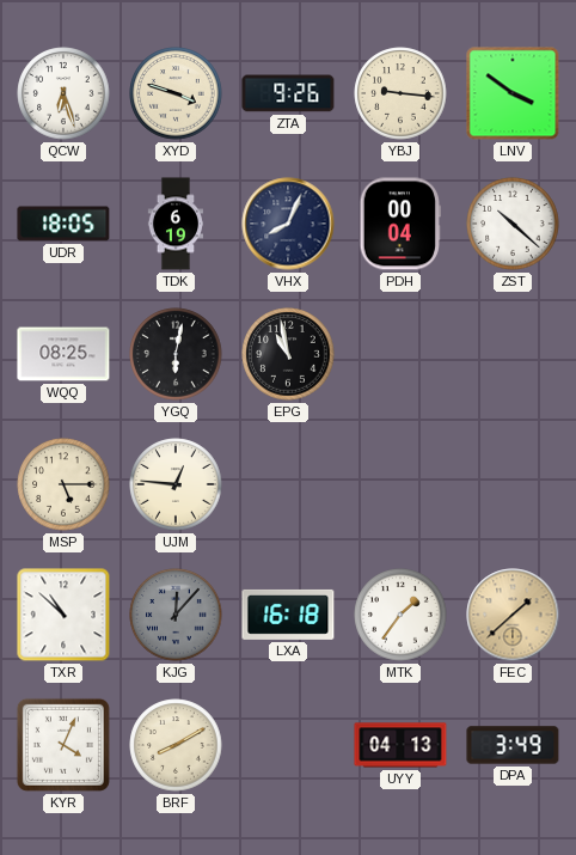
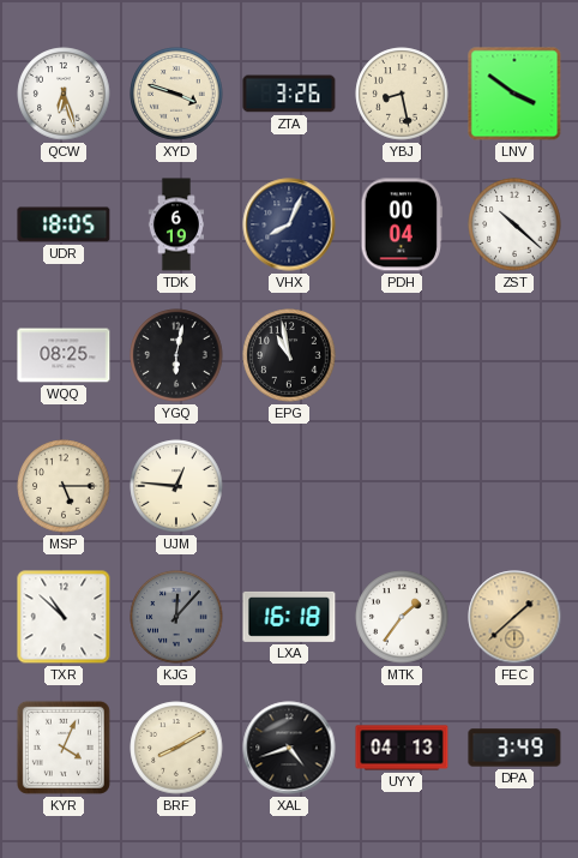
ZTA: 9:26 -> 3:26 (289, 94)
YBJ: 9:16 -> 8:28 (402, 94)
XAL: none -> 4:42 (289, 748)
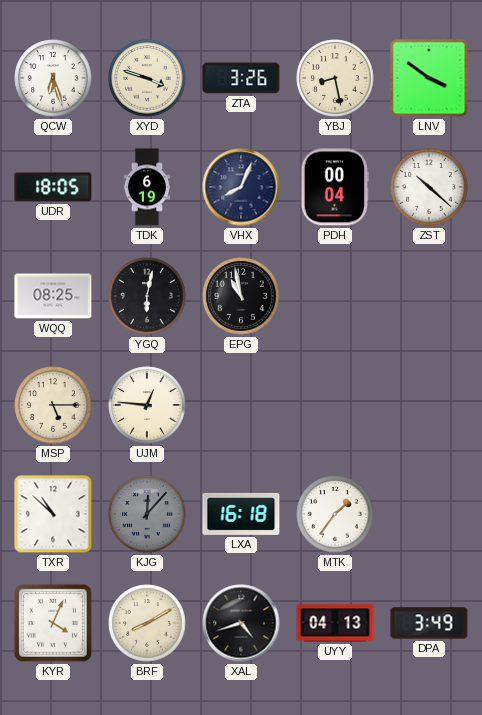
FEC: 1:38 -> none (514, 617)
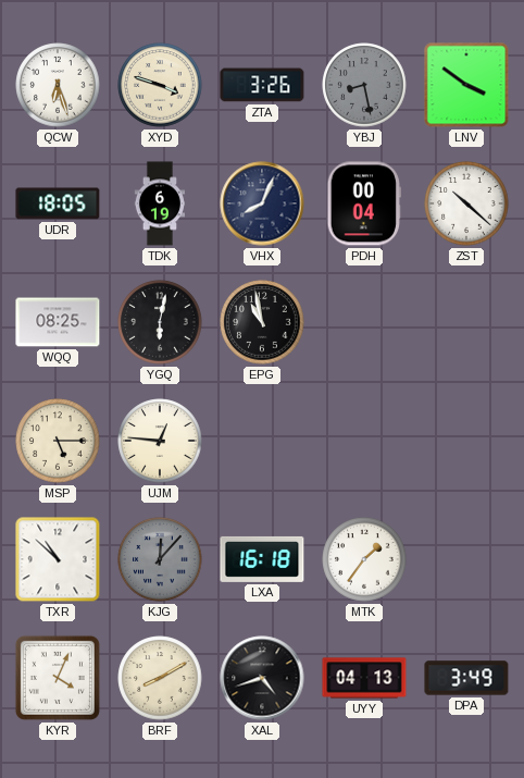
YBJ dial: cream -> grey (364, 85)
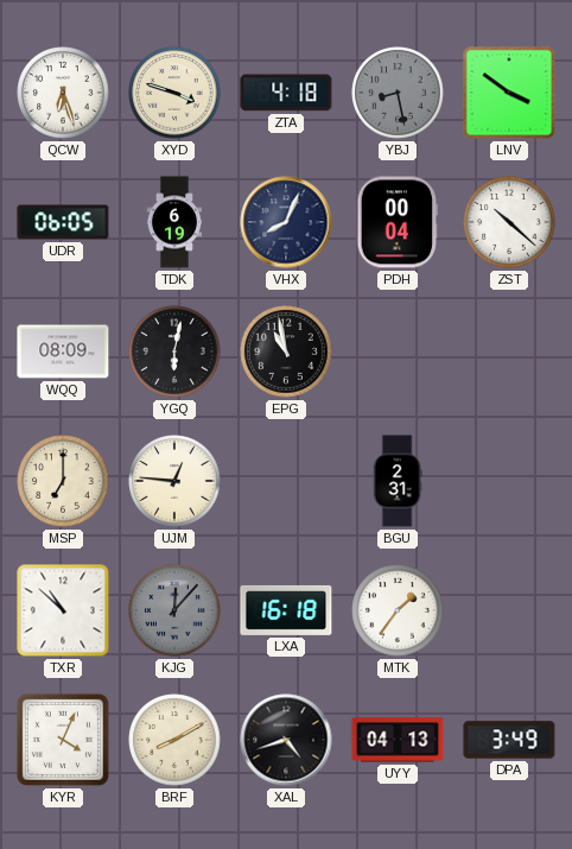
ZTA: 3:26 -> 4:18 (286, 93)
UDR: 18:05 -> 06:05 (63, 222)
WQQ: 08:25 -> 08:09 (63, 351)
MSP: 5:15 -> 7:00 (63, 481)
BGU: none -> 2:31 (398, 481)
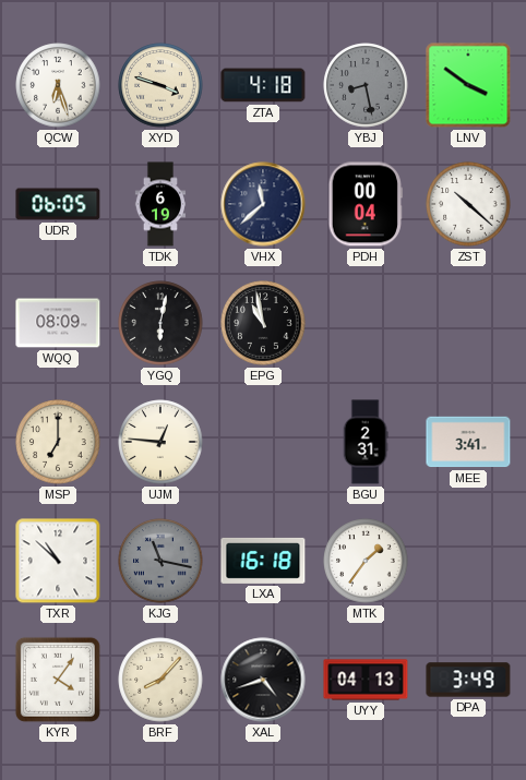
VHX: 8:04 -> 11:38 (263, 204)
MEE: none -> 3:41 (468, 442)
KJG: 12:07 -> 11:17 (160, 561)
KYR: 4:04 -> 4:06 (58, 680)
BRF: 8:10 -> 8:07 (160, 680)
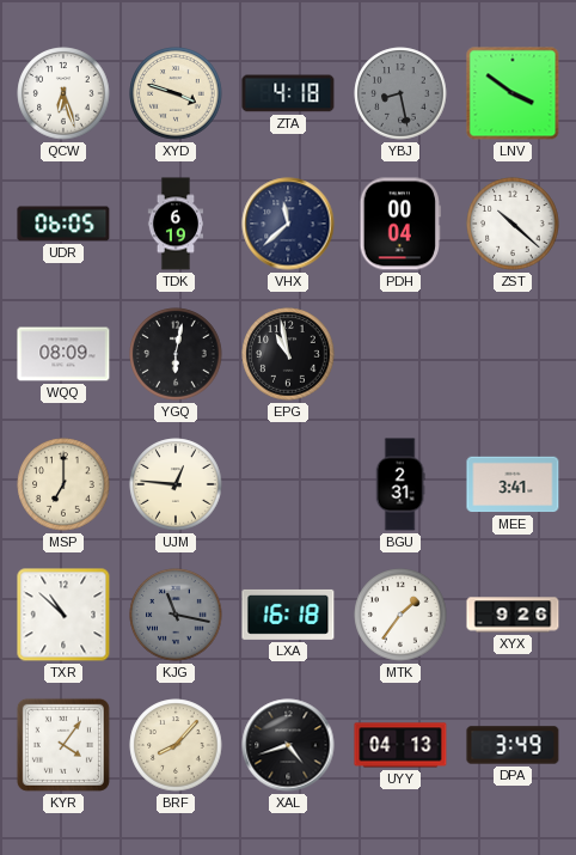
XYX: none -> 9:26 (513, 615)
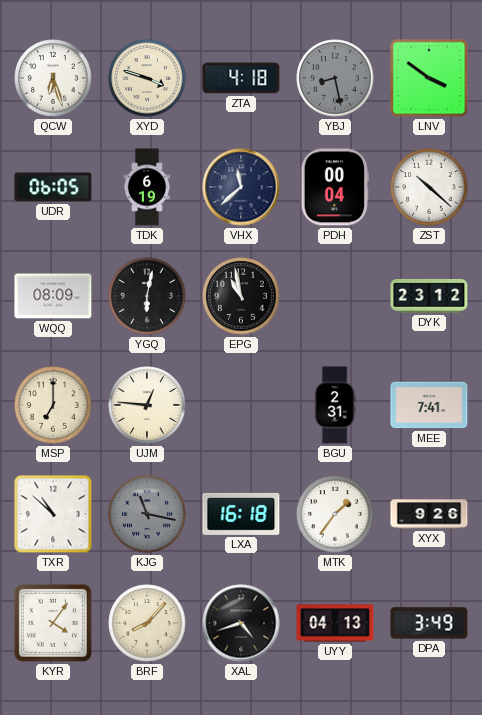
DYK: none -> 23:12 (429, 296)
MEE: 3:41 -> 7:41 (429, 405)
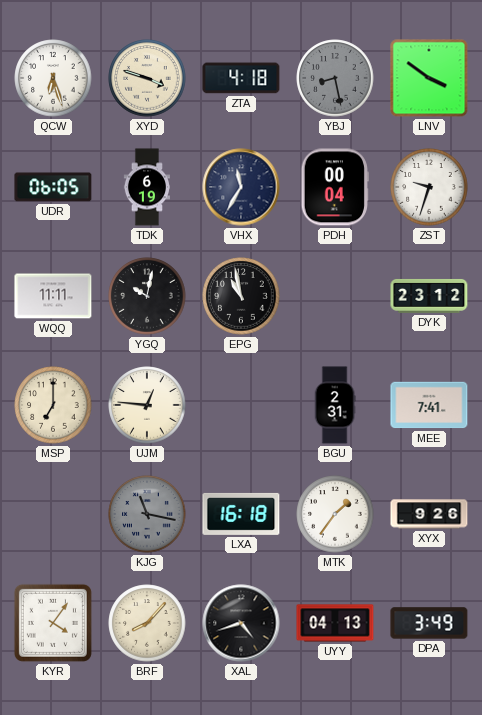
VHX: 11:38 -> 11:35 (241, 187)
ZST: 10:22 -> 9:33 (429, 187)
WQQ: 08:09 -> 11:11 (53, 296)
YGQ: 6:02 -> 10:02 (147, 296)
TXR: 10:52 -> none (53, 514)
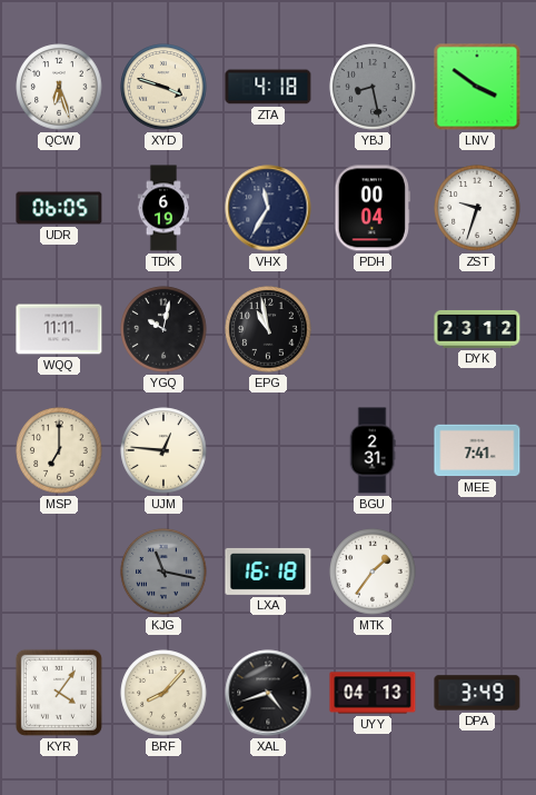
XYX: 9:26 -> none (429, 514)
